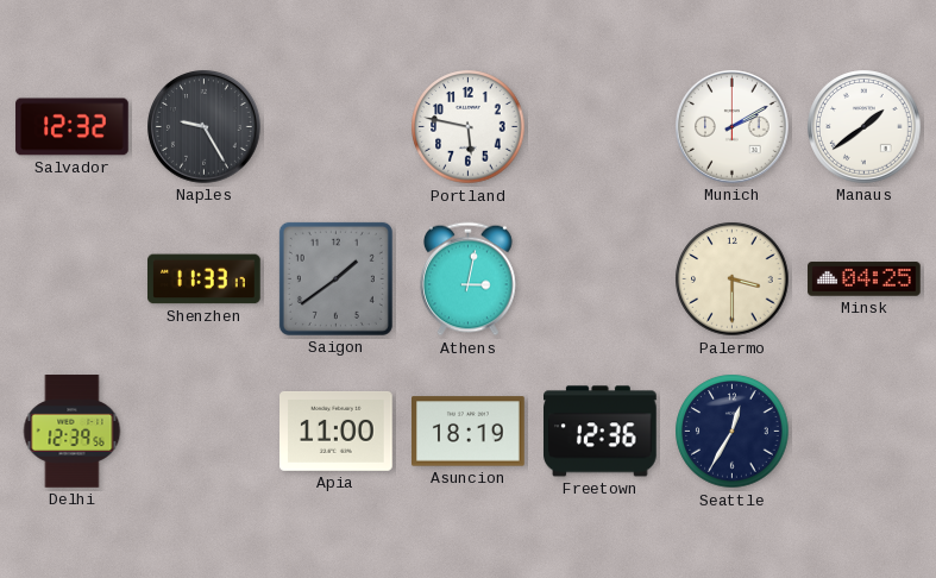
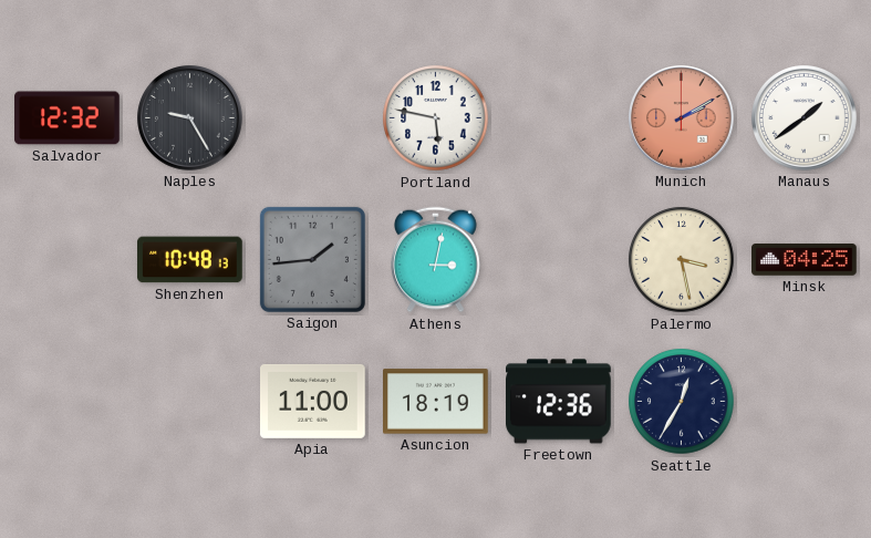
Munich dial: white -> salmon (682, 118)
Shenzhen: 11:33 -> 10:48 (190, 260)
Saigon: 1:39 -> 1:44 (312, 259)
Palermo: 3:30 -> 3:28 (682, 260)
Delhi: 12:39 -> none (73, 432)
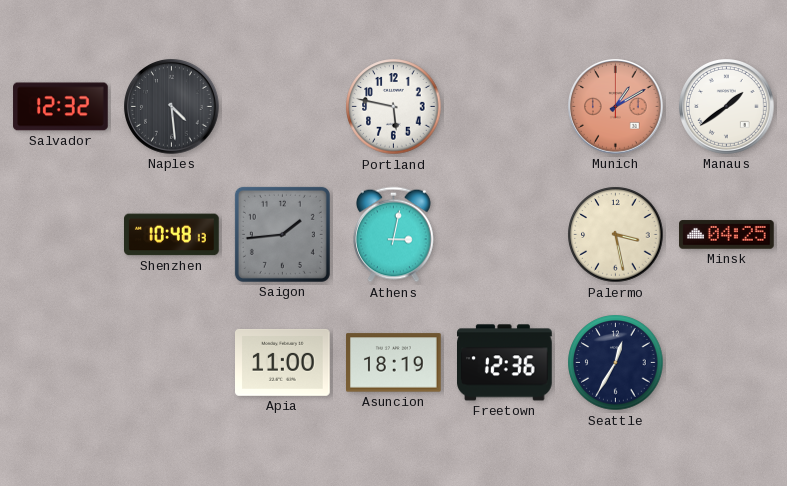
Naples: 9:25 -> 4:29 (172, 107)
Munich: 2:10 -> 1:10 (616, 107)
